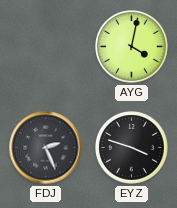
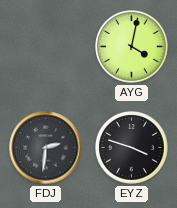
FDJ: 2:26 -> 2:31 (46, 148)
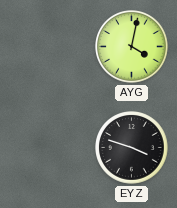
FDJ: 2:31 -> none (46, 148)
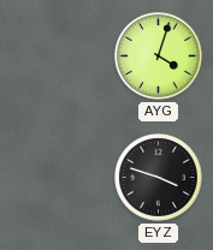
AYG: 4:02 -> 4:03 (159, 56)
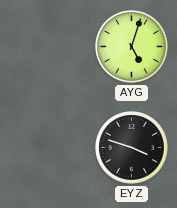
AYG: 4:03 -> 5:03 (132, 47)
